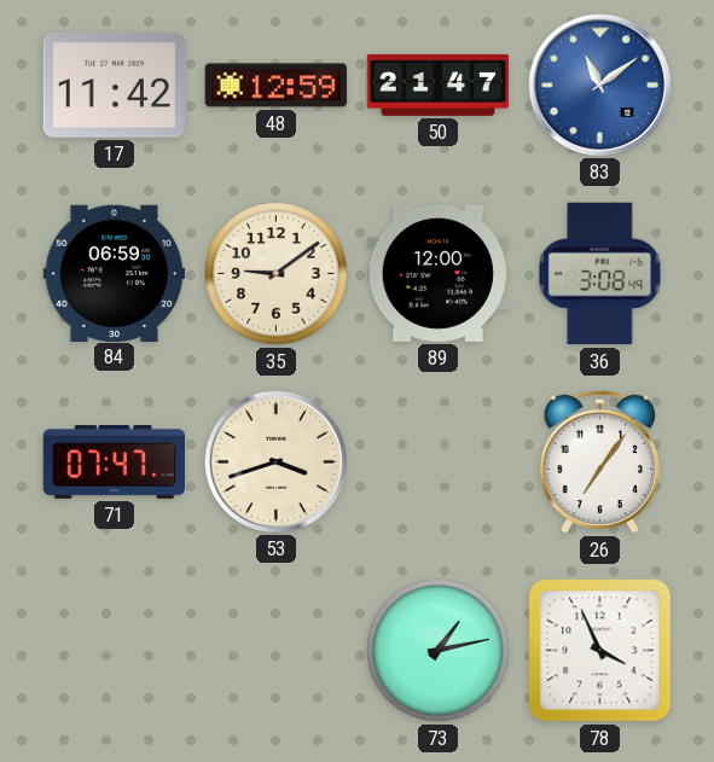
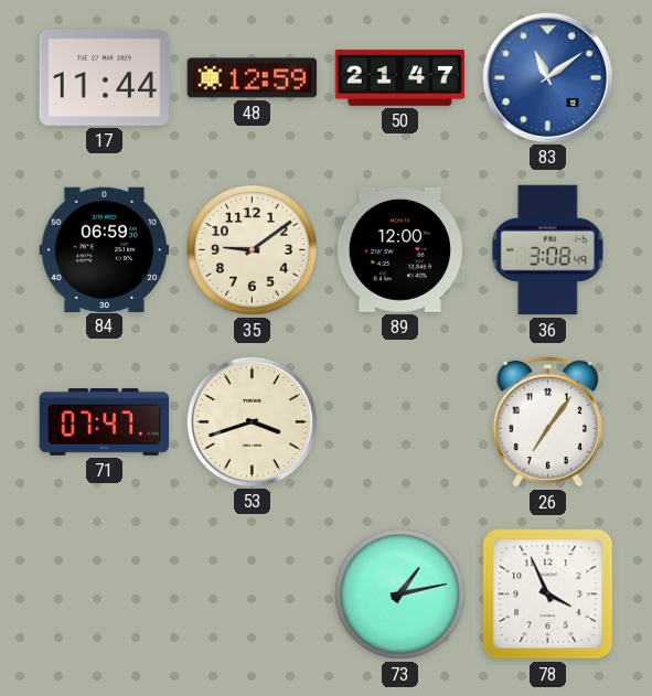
17: 11:42 -> 11:44 (105, 77)
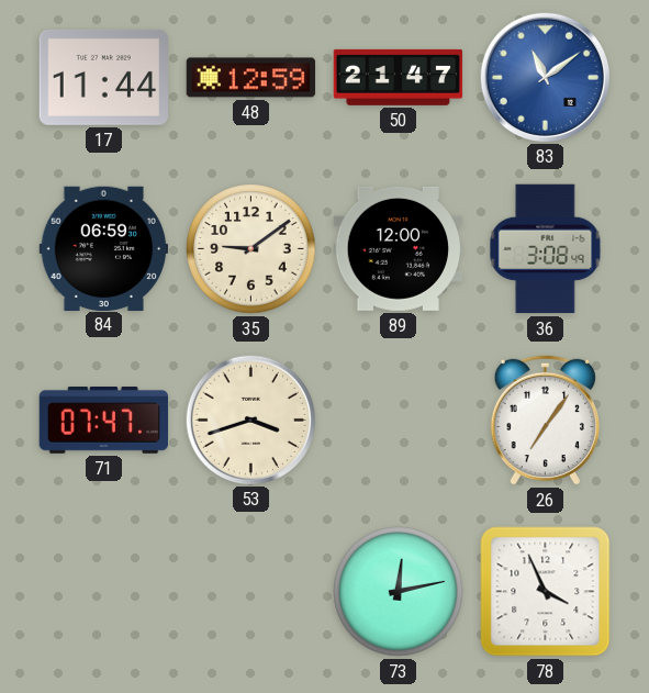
73: 1:13 -> 12:13 (399, 592)
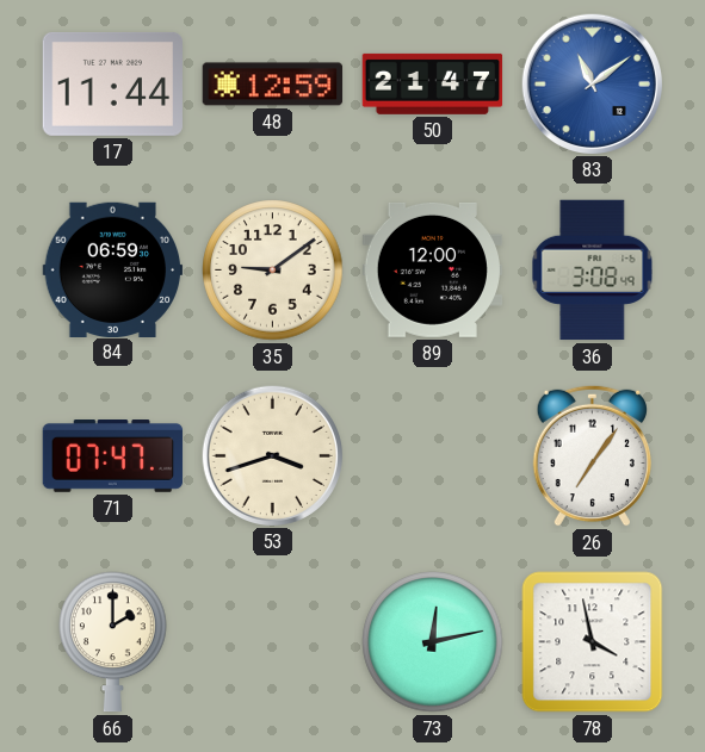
66: none -> 2:00 (113, 642)
78: 3:56 -> 3:58 (593, 642)
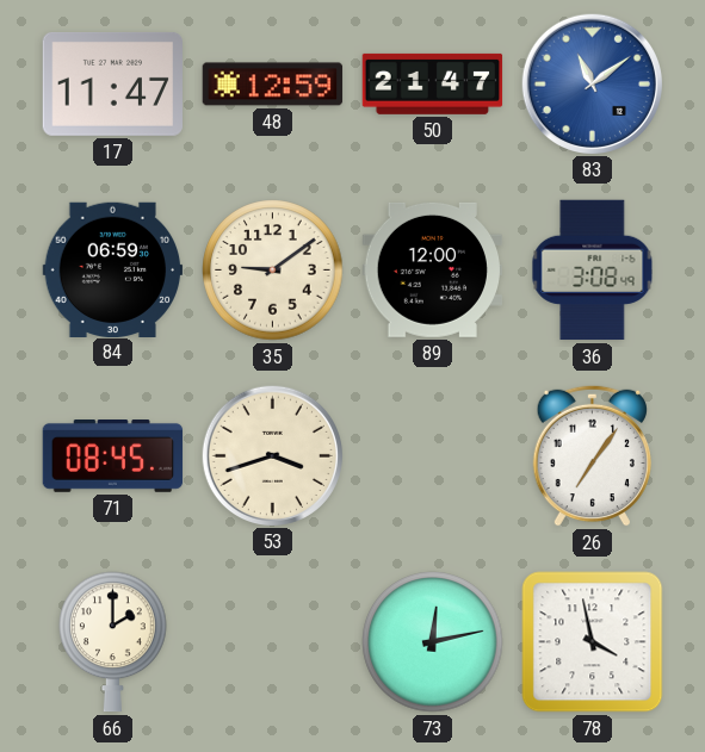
17: 11:44 -> 11:47 (113, 83)
71: 07:47 -> 08:45 (113, 456)
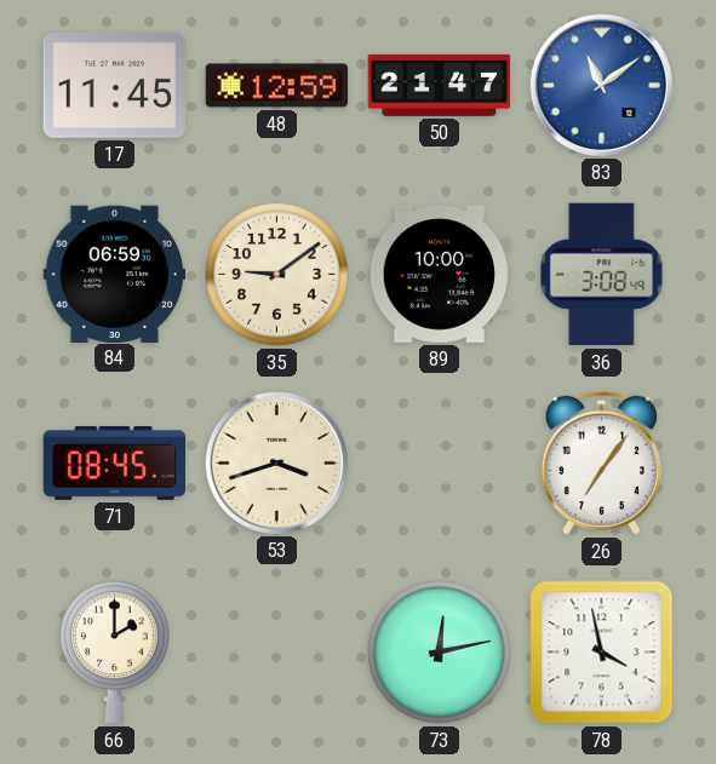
17: 11:47 -> 11:45 (115, 85)
89: 12:00 -> 10:00 (440, 274)
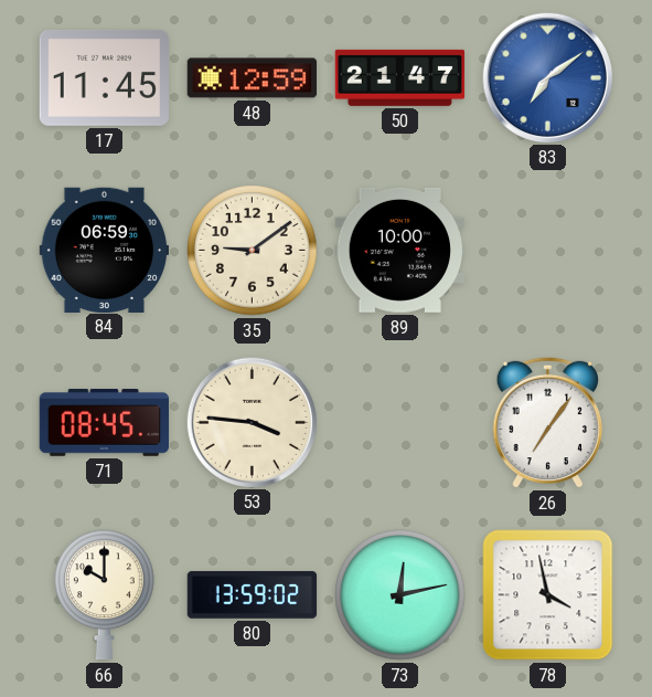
83: 11:09 -> 7:09 (547, 77)
36: 3:08 -> none (602, 275)
53: 3:42 -> 3:46 (252, 422)
66: 2:00 -> 10:00 (105, 595)
80: none -> 13:59 (253, 595)
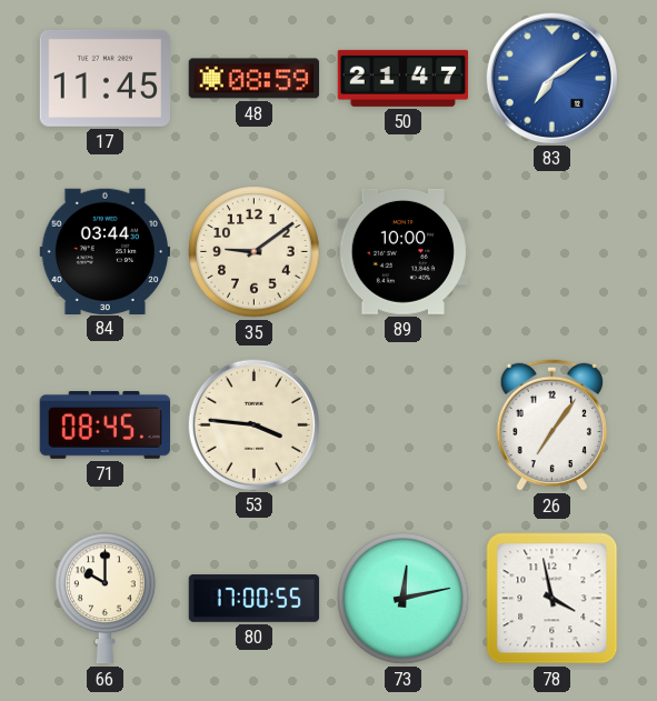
48: 12:59 -> 08:59 (255, 79)
84: 06:59 -> 03:44 (106, 251)
80: 13:59 -> 17:00 (255, 599)
